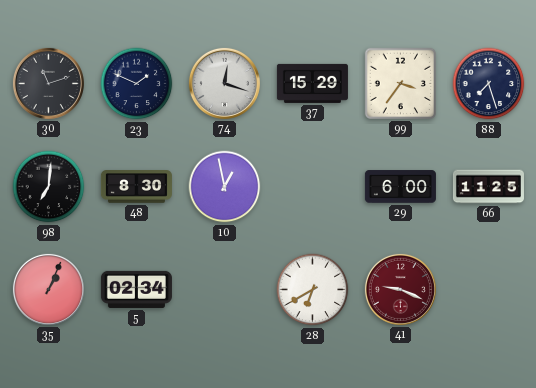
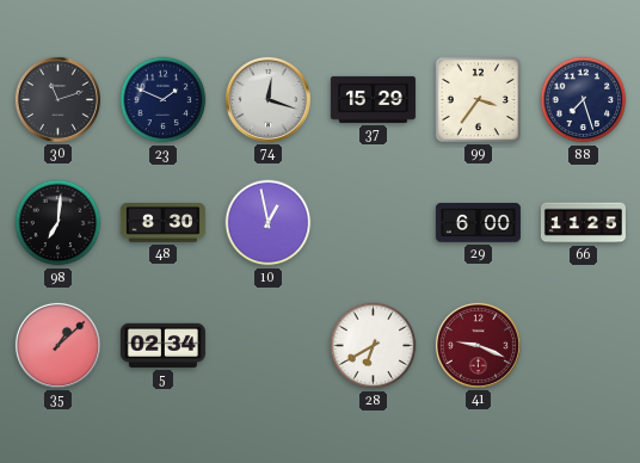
35: 1:04 -> 1:08 (57, 345)
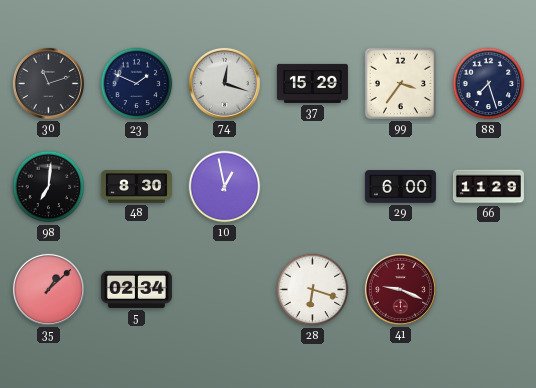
66: 11:25 -> 11:29 (488, 187)
28: 6:40 -> 6:18 (313, 290)
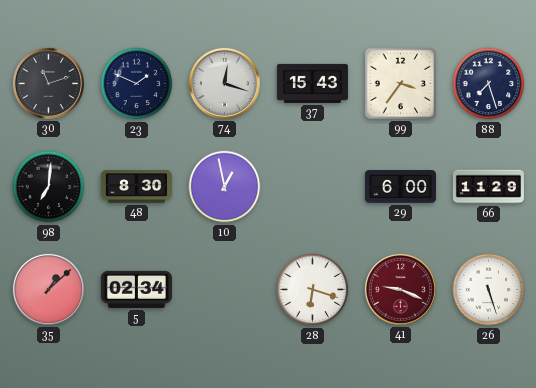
37: 15:29 -> 15:43 (312, 83)
26: none -> 5:27 (489, 290)
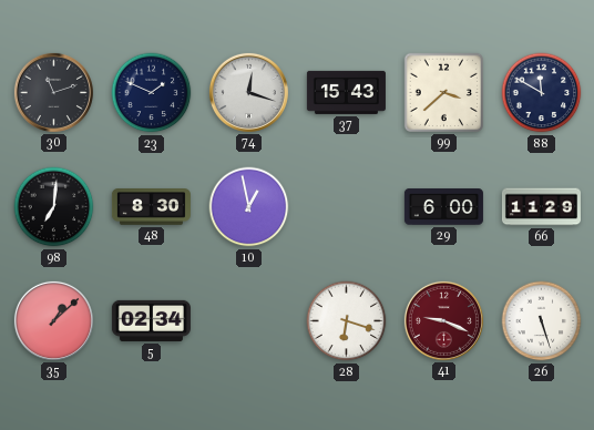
99: 3:36 -> 3:38 (443, 92)
88: 7:27 -> 11:50 (542, 93)
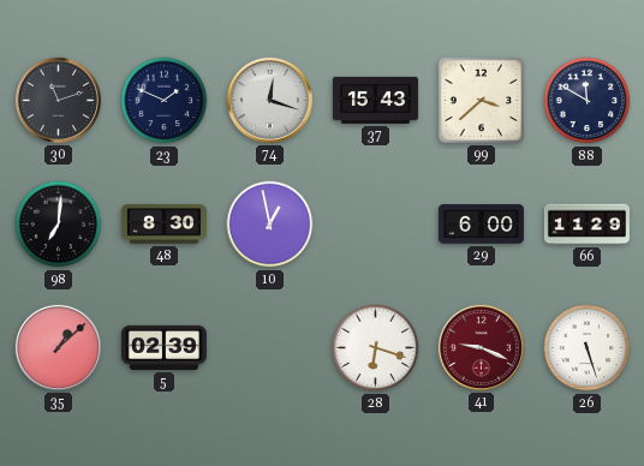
5: 02:34 -> 02:39 (163, 347)
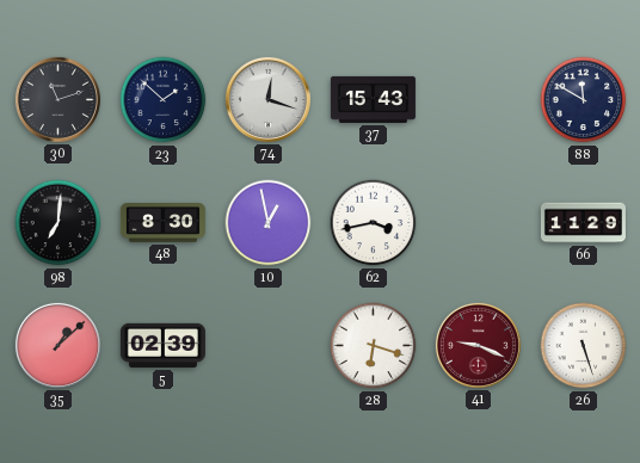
23: 1:49 -> 1:52 (164, 100)
99: 3:38 -> none (481, 100)
62: none -> 3:43 (374, 223)
29: 6:00 -> none (481, 225)
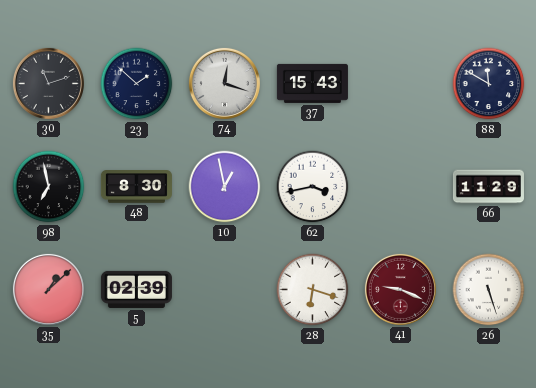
98: 7:01 -> 6:58 (49, 187)
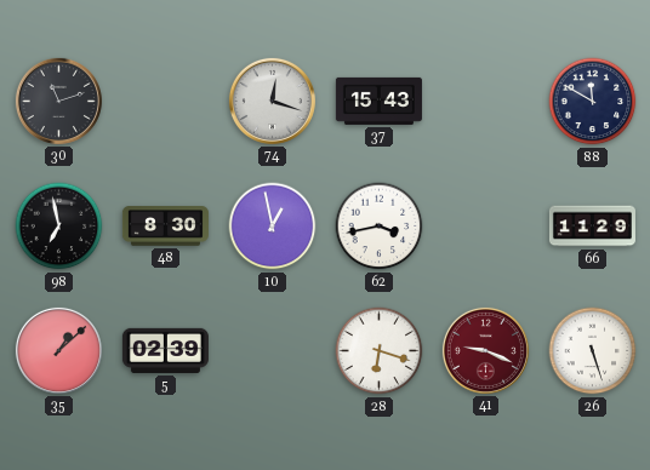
23: 1:52 -> none (137, 84)
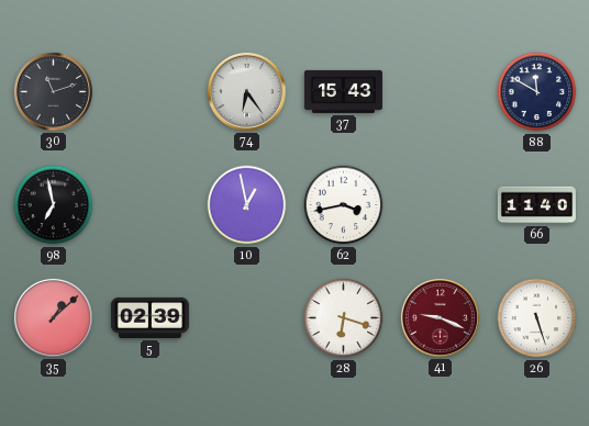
74: 12:18 -> 6:24 (246, 91)
48: 8:30 -> none (165, 227)
66: 11:29 -> 11:40 (536, 205)
